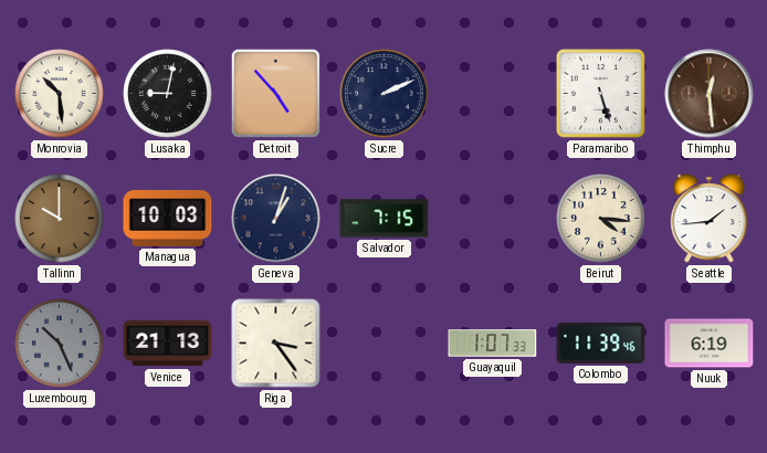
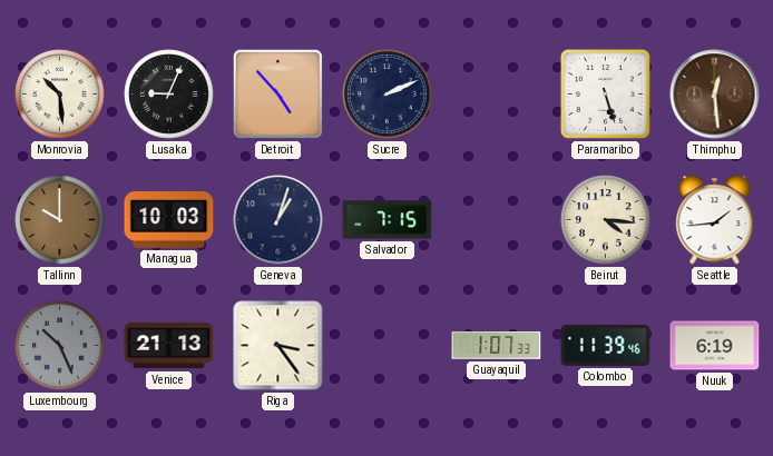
Lusaka: 9:02 -> 9:04 (169, 95)
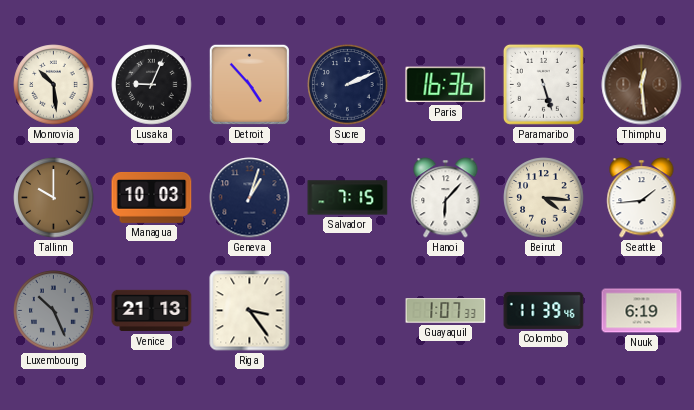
Paris: none -> 16:36 (446, 85)
Hanoi: none -> 6:07 (446, 198)
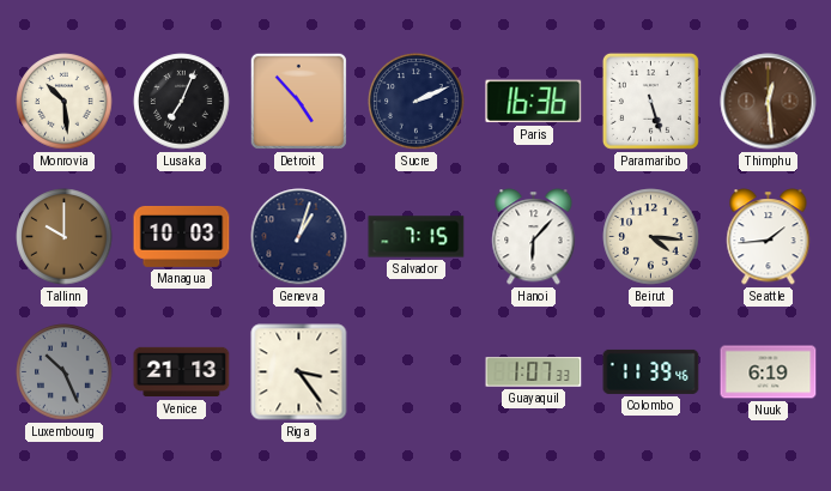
Lusaka: 9:04 -> 7:04 (182, 102)
